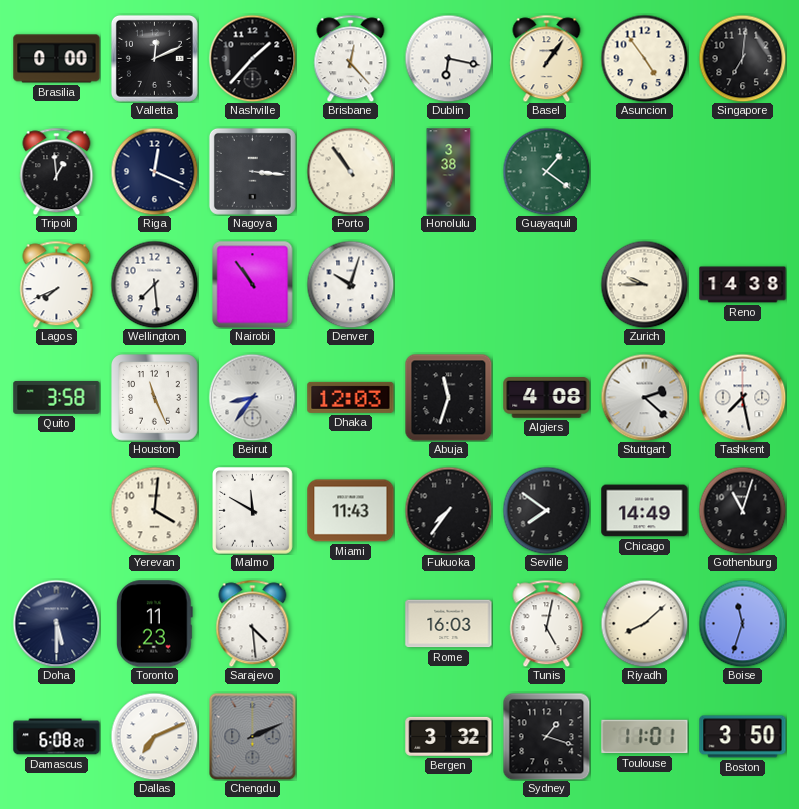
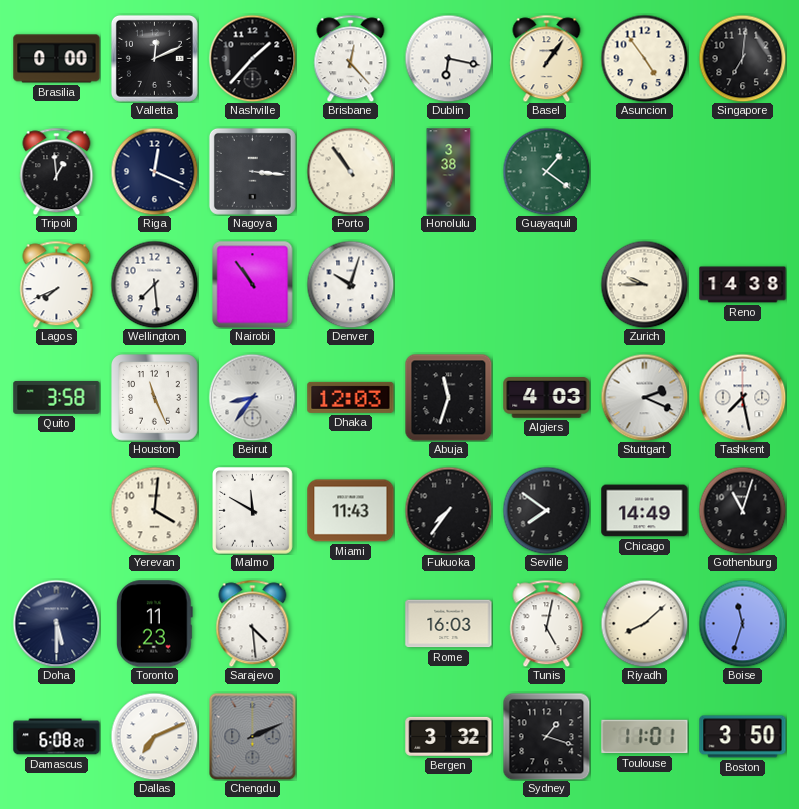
Algiers: 4:08 -> 4:03 (547, 398)
Stuttgart: 2:22 -> 2:19 (644, 397)
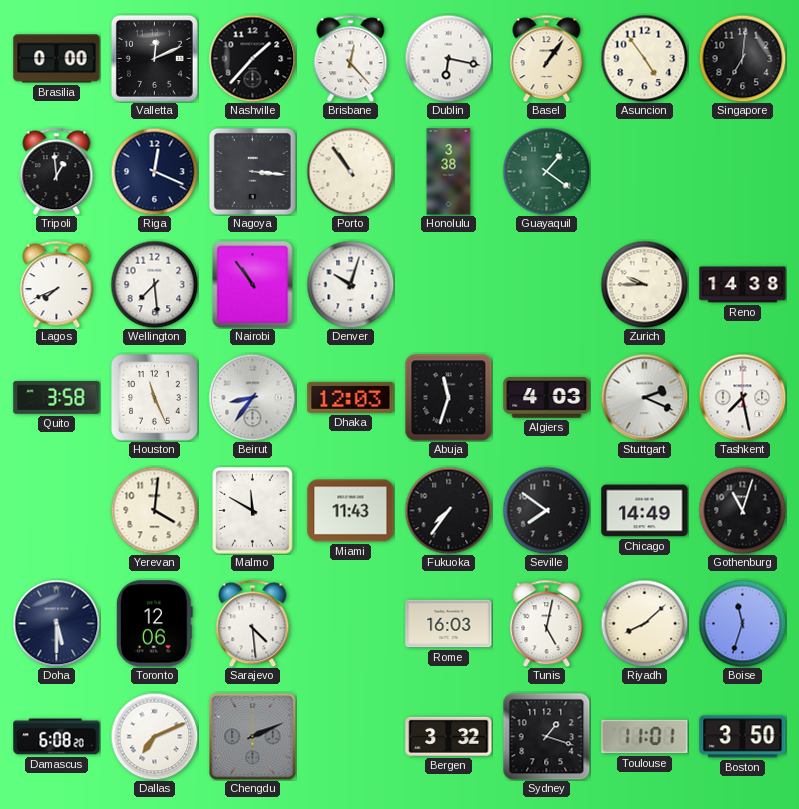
Toronto: 11:23 -> 12:06 (154, 624)
